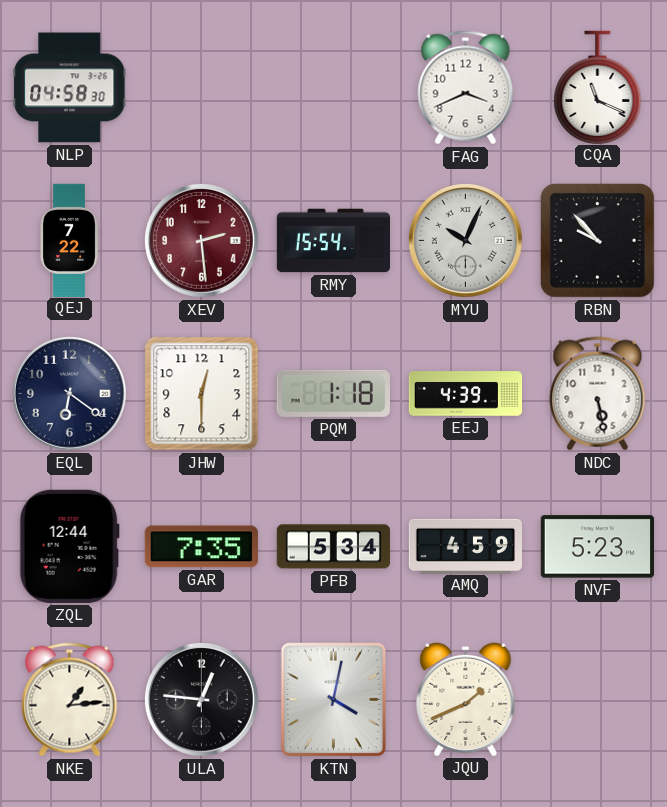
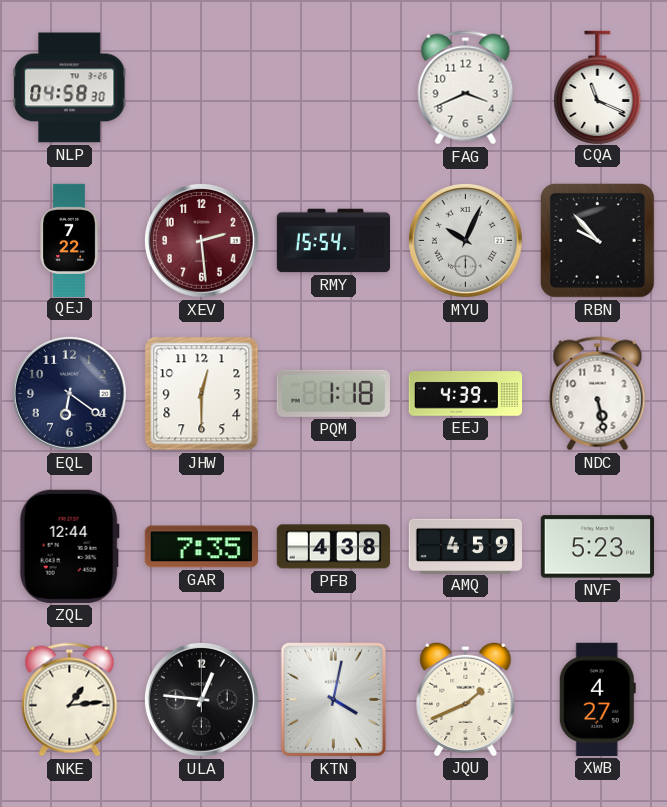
PFB: 5:34 -> 4:38 (333, 547)
XWB: none -> 4:27 (597, 699)
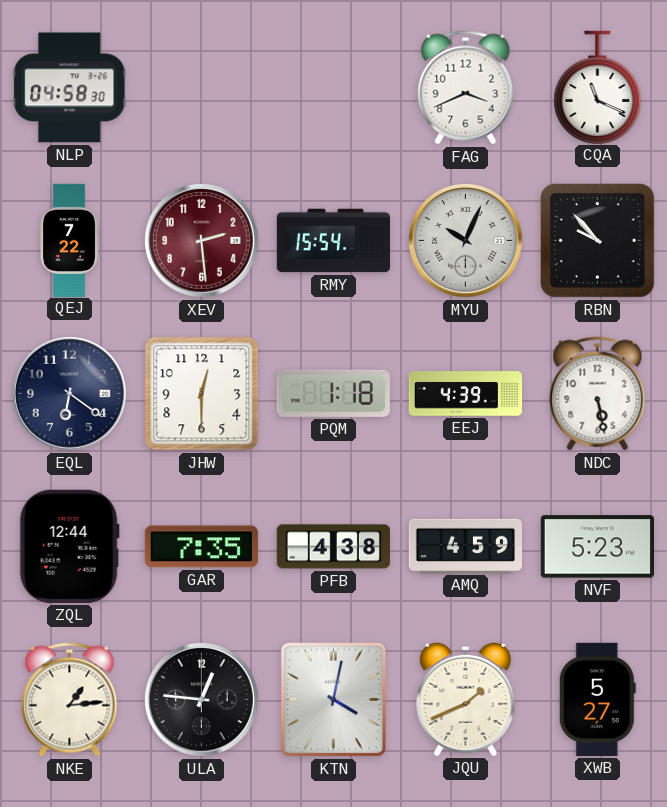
XWB: 4:27 -> 5:27 (597, 699)
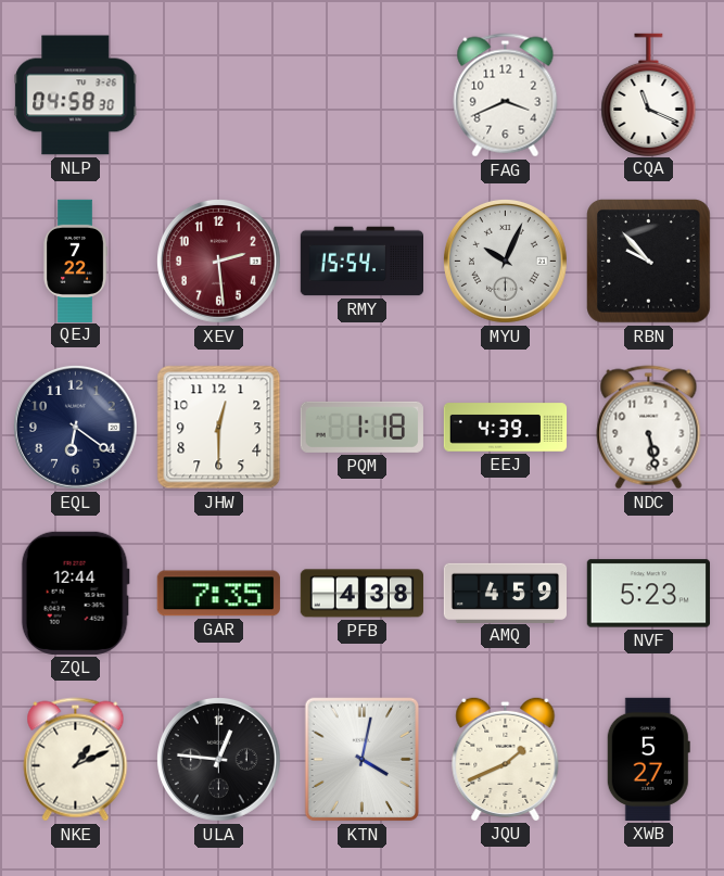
NKE: 1:14 -> 1:11 (76, 760)
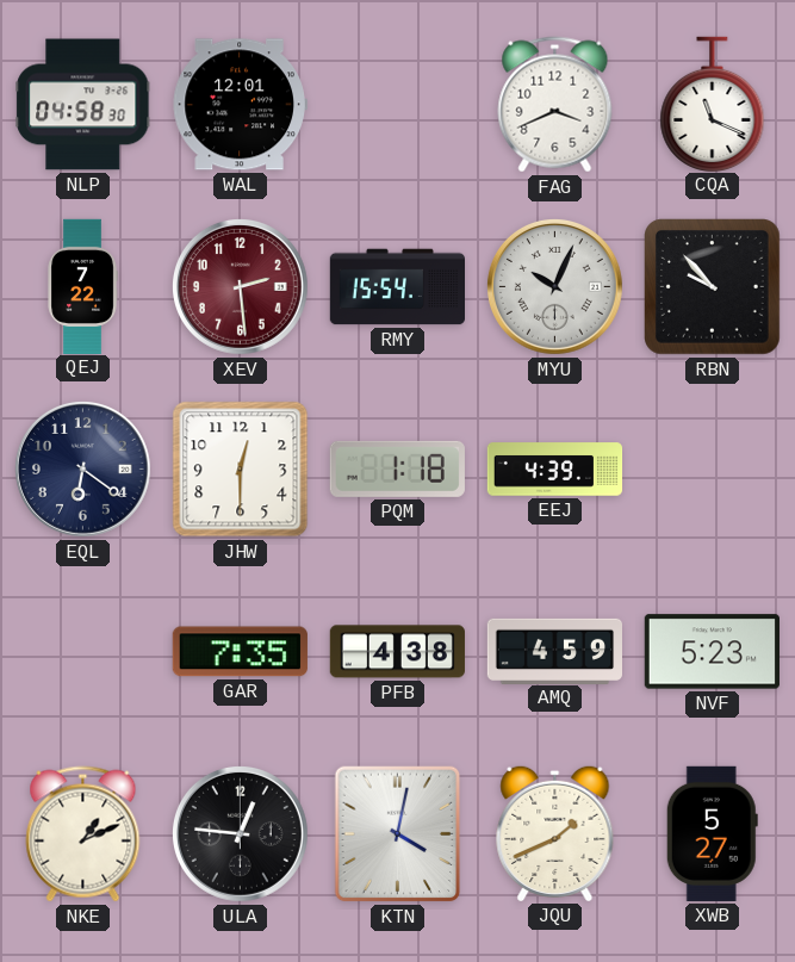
WAL: none -> 12:01 (240, 105)
NDC: 5:28 -> none (649, 428)
ZQL: 12:44 -> none (75, 593)
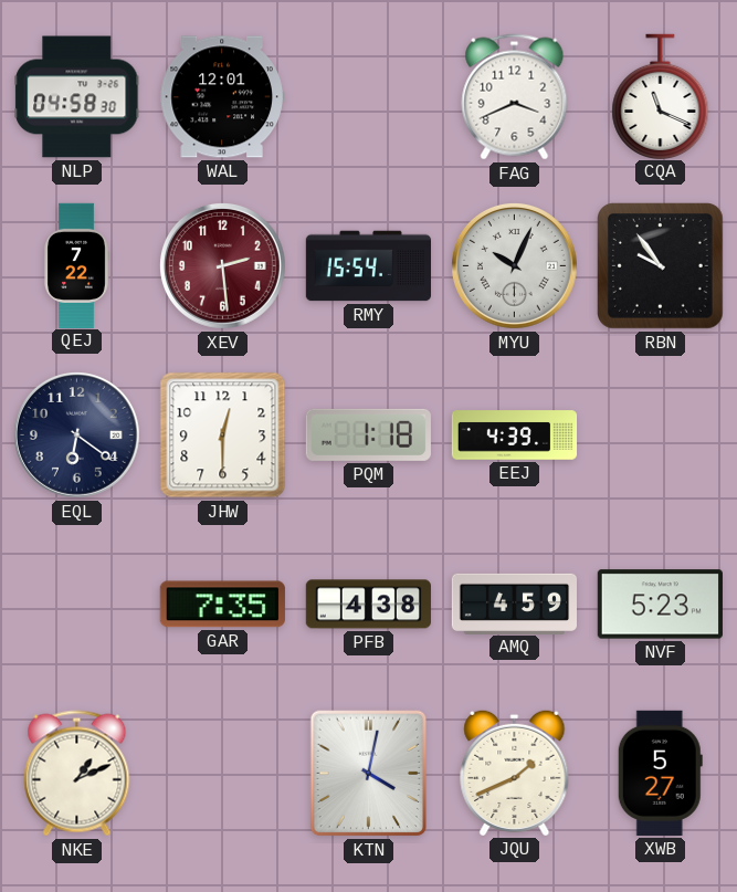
RBN: 9:53 -> 9:54 (661, 266)
ULA: 12:46 -> none (240, 833)
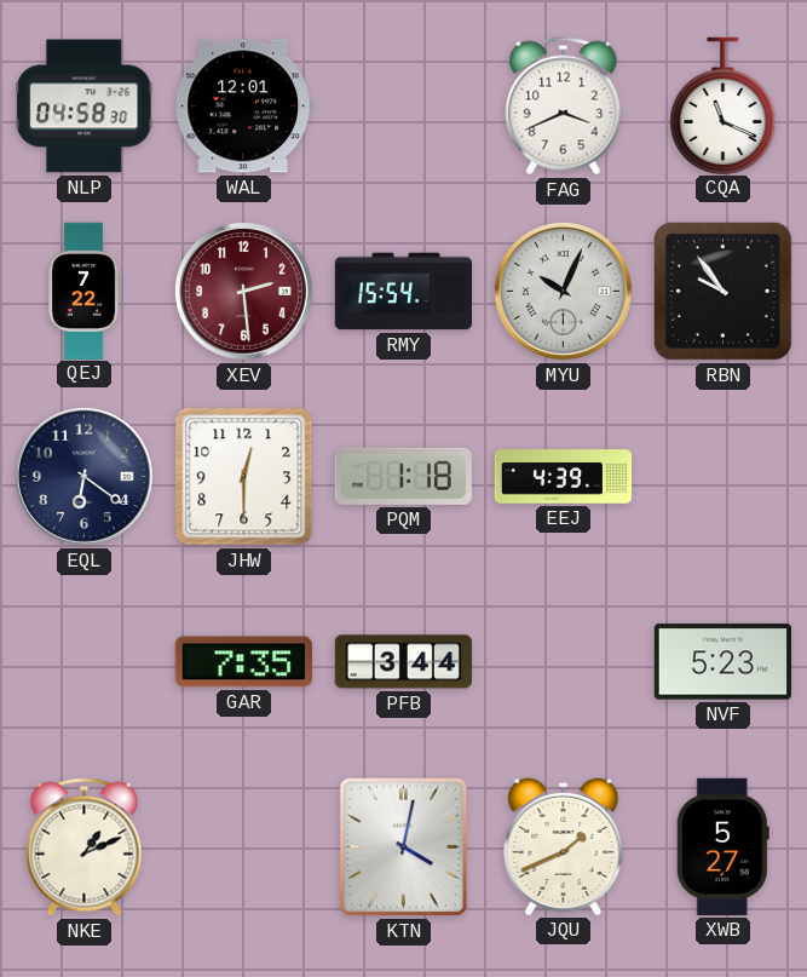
PFB: 4:38 -> 3:44 (403, 662)
AMQ: 4:59 -> none (514, 604)
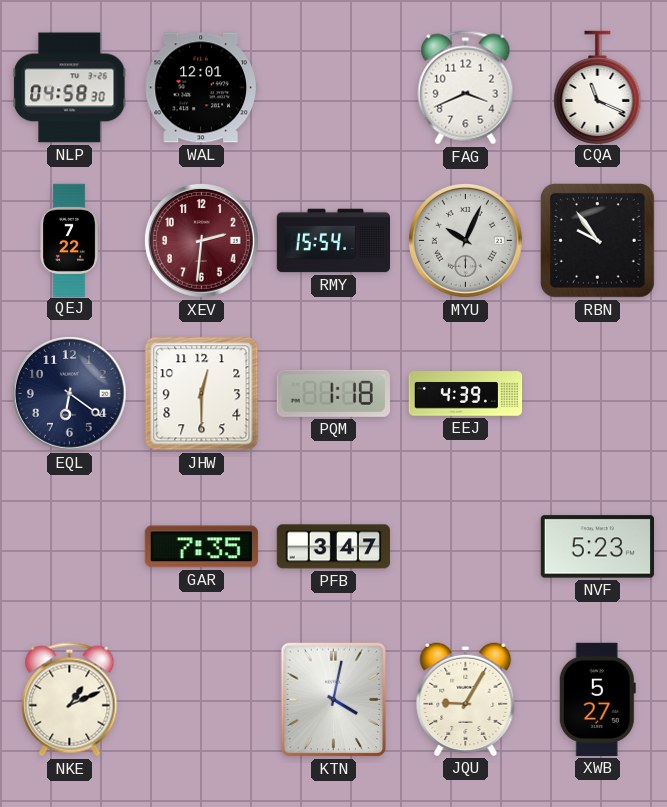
XEV: 2:29 -> 2:31 (201, 240)
PFB: 3:44 -> 3:47 (333, 547)
JQU: 1:41 -> 9:05 (466, 699)
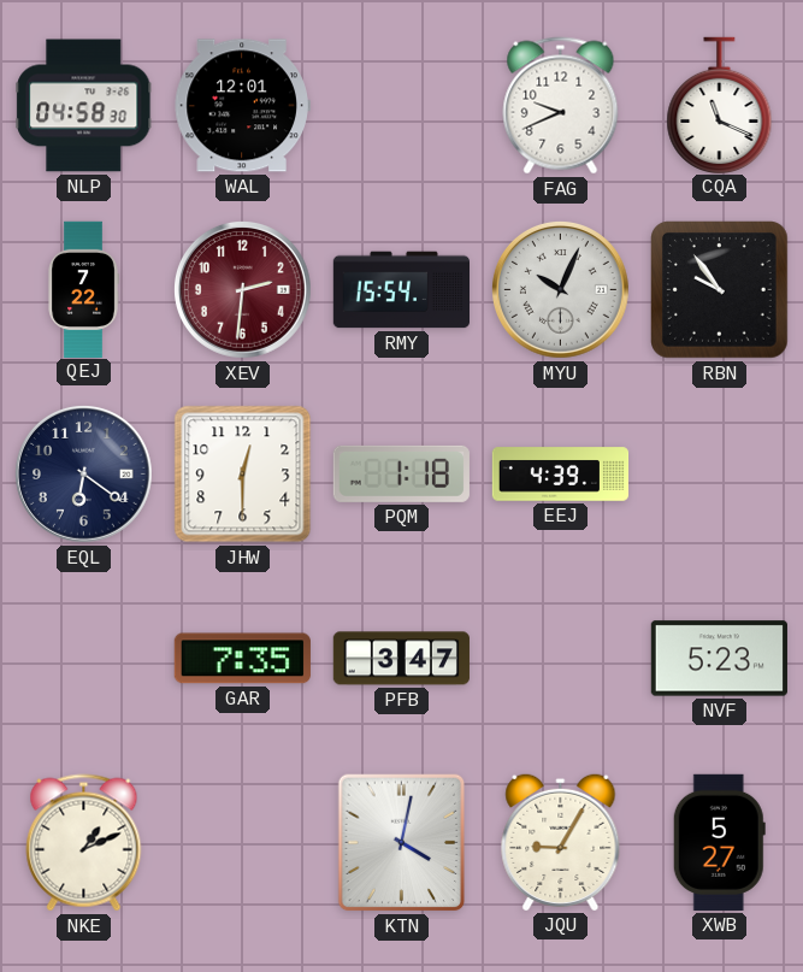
FAG: 3:41 -> 9:41 (561, 106)
